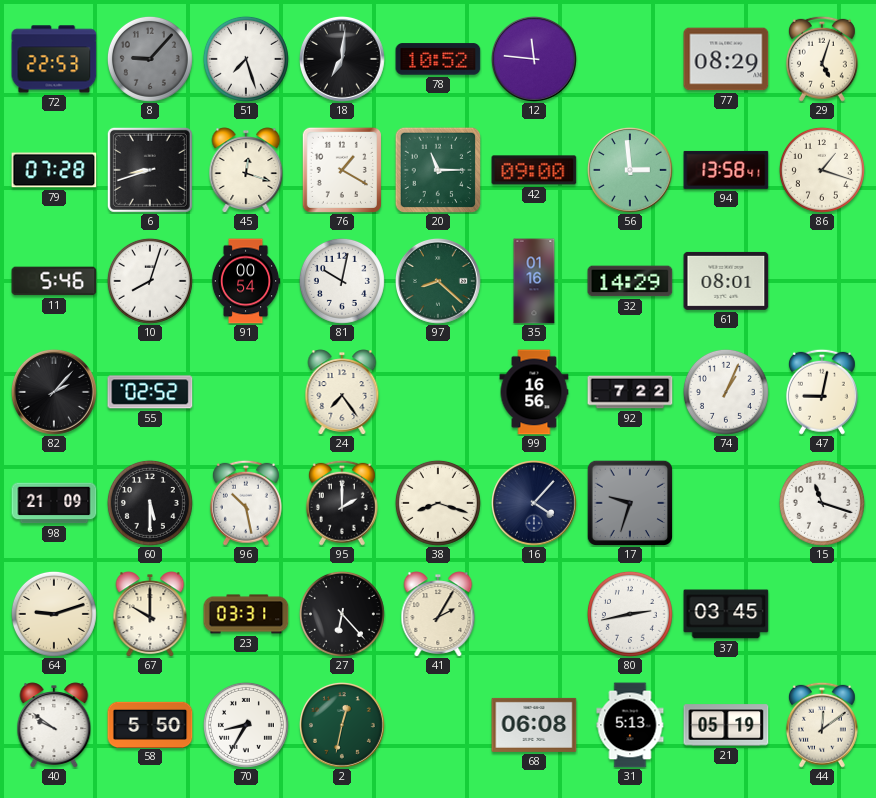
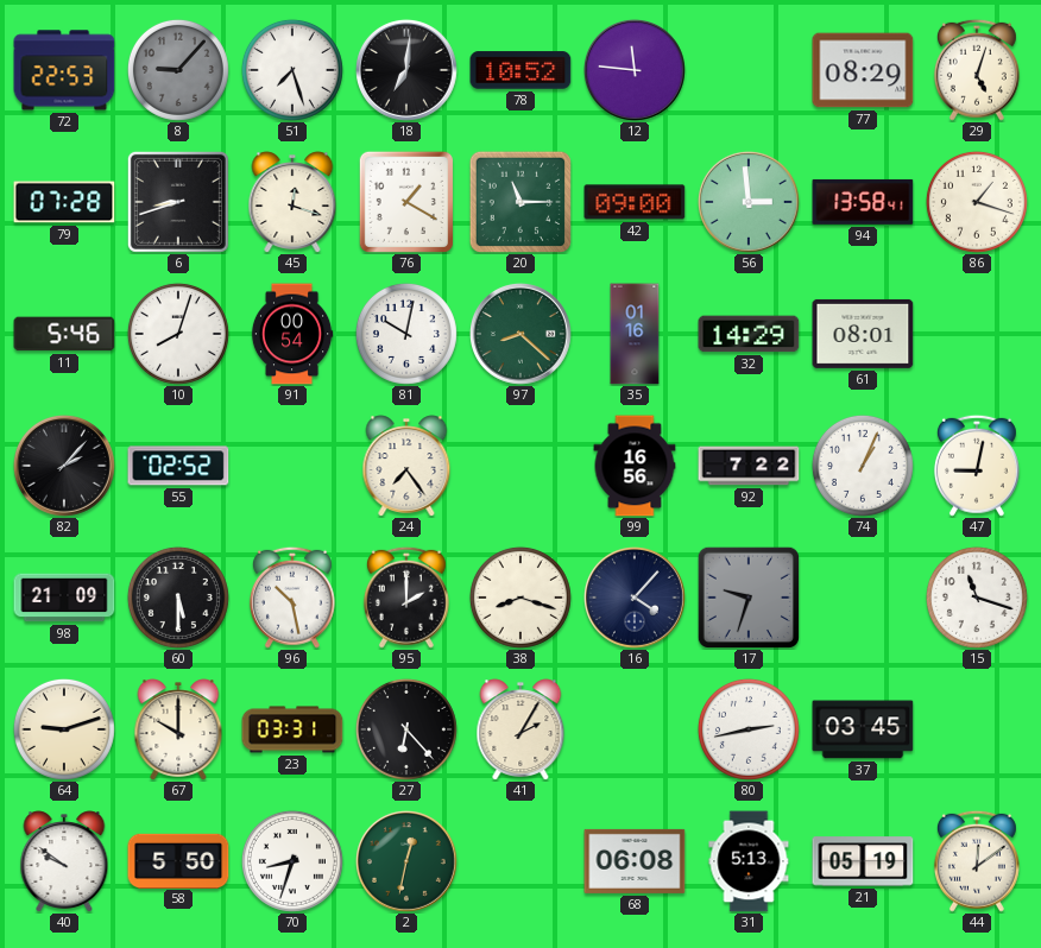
70: 8:35 -> 8:33 (292, 861)
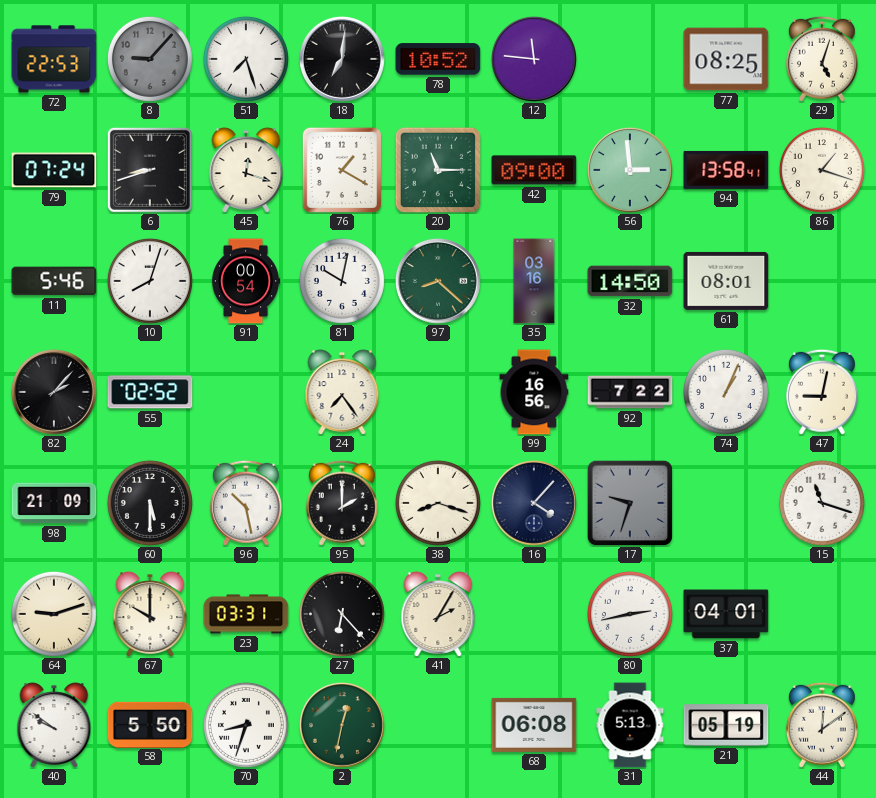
77: 08:29 -> 08:25 (726, 59)
79: 07:28 -> 07:24 (54, 170)
35: 01:16 -> 03:16 (534, 281)
32: 14:29 -> 14:50 (630, 281)
37: 03:45 -> 04:01 (726, 614)
